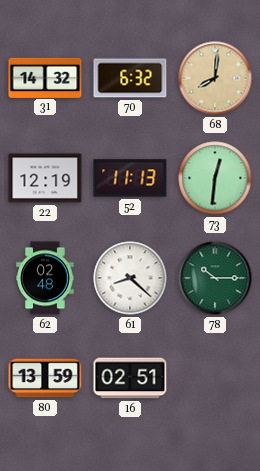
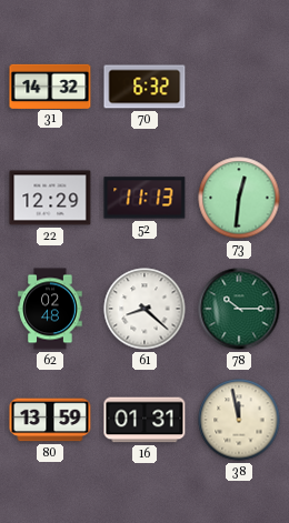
68: 8:01 -> none (215, 78)
22: 12:19 -> 12:29 (50, 198)
16: 02:51 -> 01:31 (144, 420)
38: none -> 11:58 (239, 420)
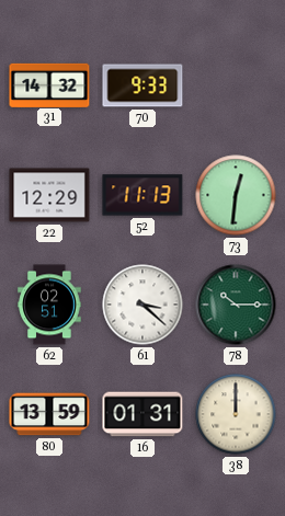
70: 6:32 -> 9:33 (142, 85)
62: 02:48 -> 02:51 (49, 305)
61: 8:22 -> 3:22 (142, 305)
38: 11:58 -> 12:00 (236, 414)
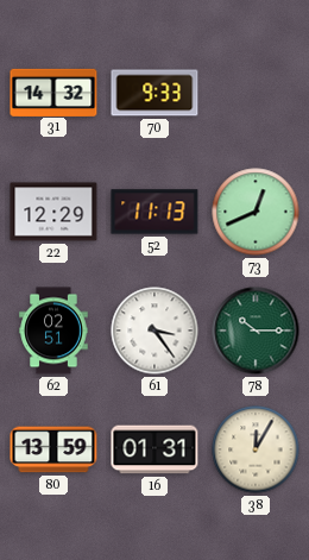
73: 12:31 -> 12:41 (256, 212)
61: 3:22 -> 3:24 (154, 331)
38: 12:00 -> 12:05 (256, 449)
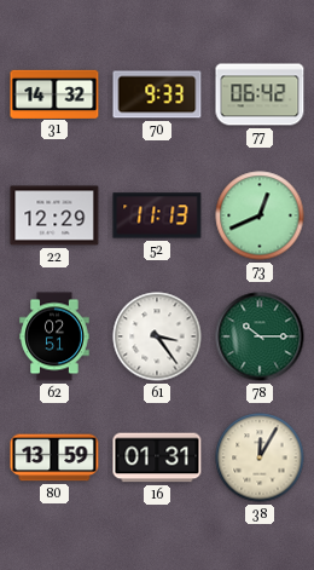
77: none -> 06:42 (260, 94)
